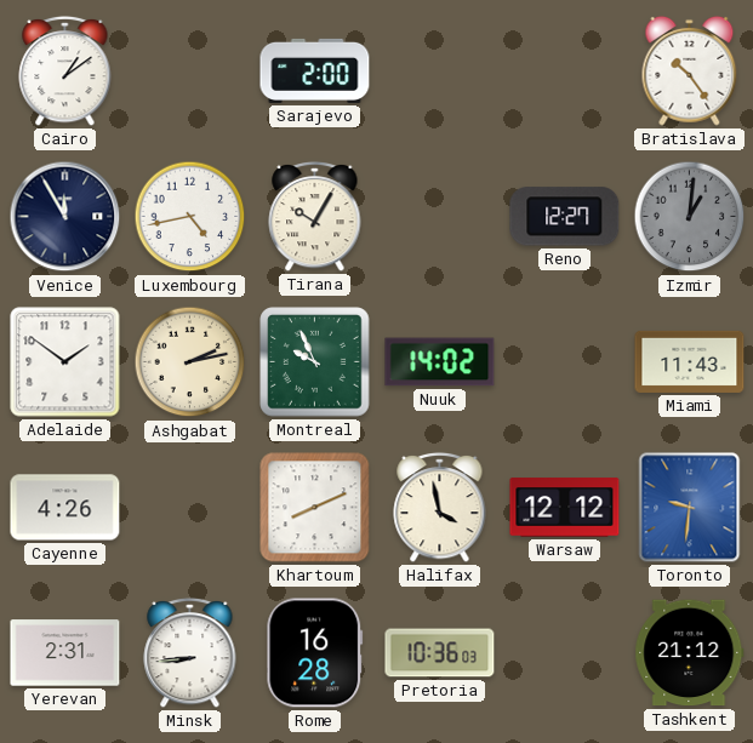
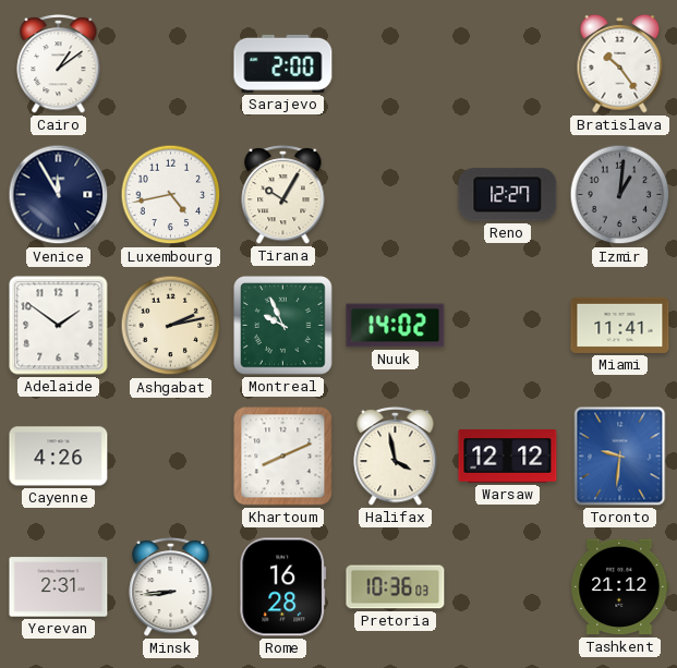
Miami: 11:43 -> 11:41 (620, 325)
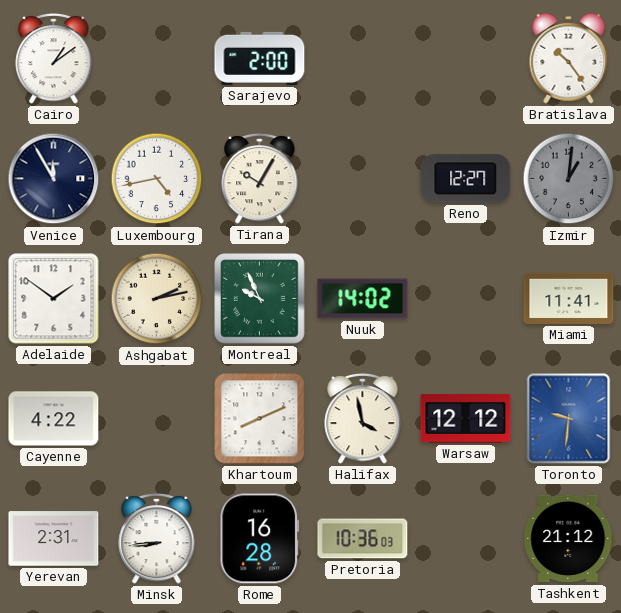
Cayenne: 4:26 -> 4:22 (54, 419)
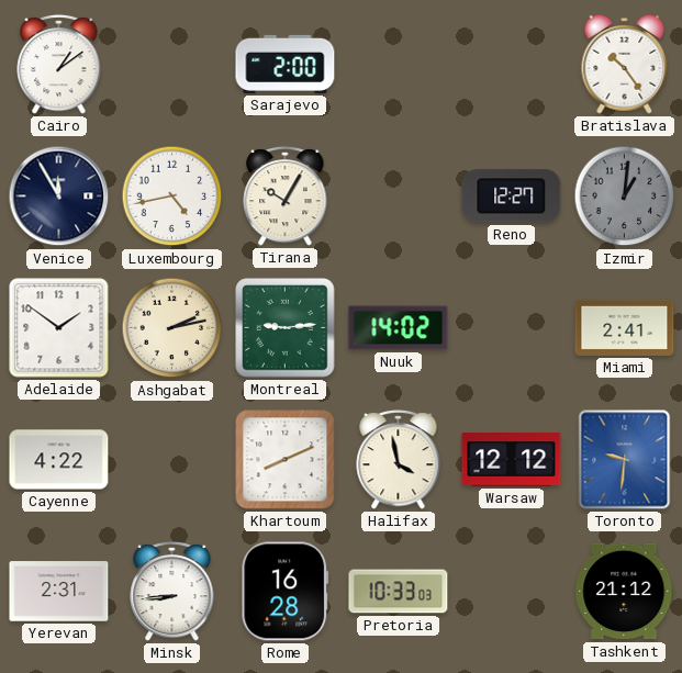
Montreal: 9:56 -> 9:14 (286, 328)
Miami: 11:41 -> 2:41 (625, 327)
Pretoria: 10:36 -> 10:33 (399, 592)
